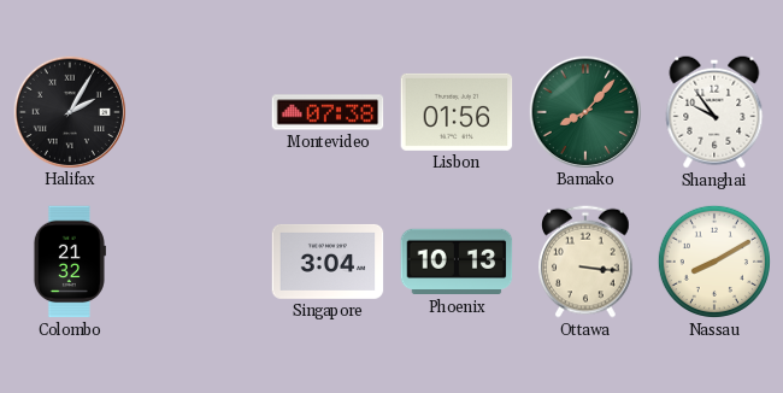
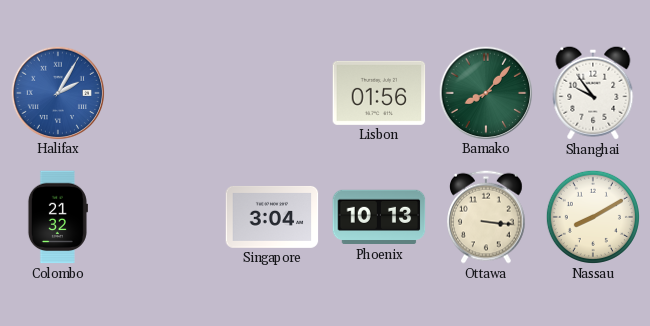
Halifax dial: black -> blue (57, 92)
Montevideo: 07:38 -> none (328, 112)
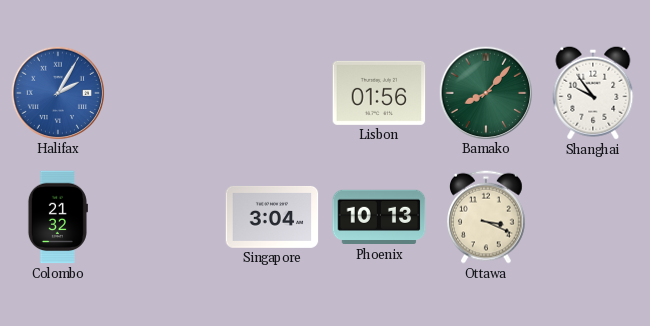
Ottawa: 3:16 -> 3:19 (487, 217)
Nassau: 8:10 -> none (593, 217)
